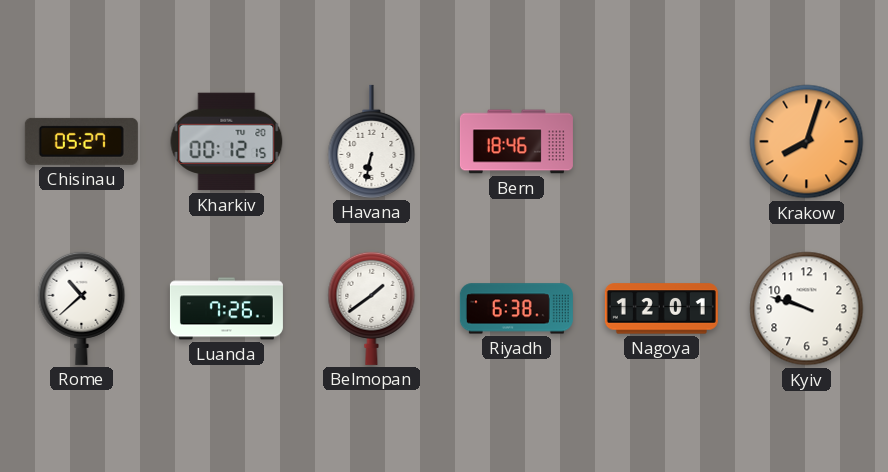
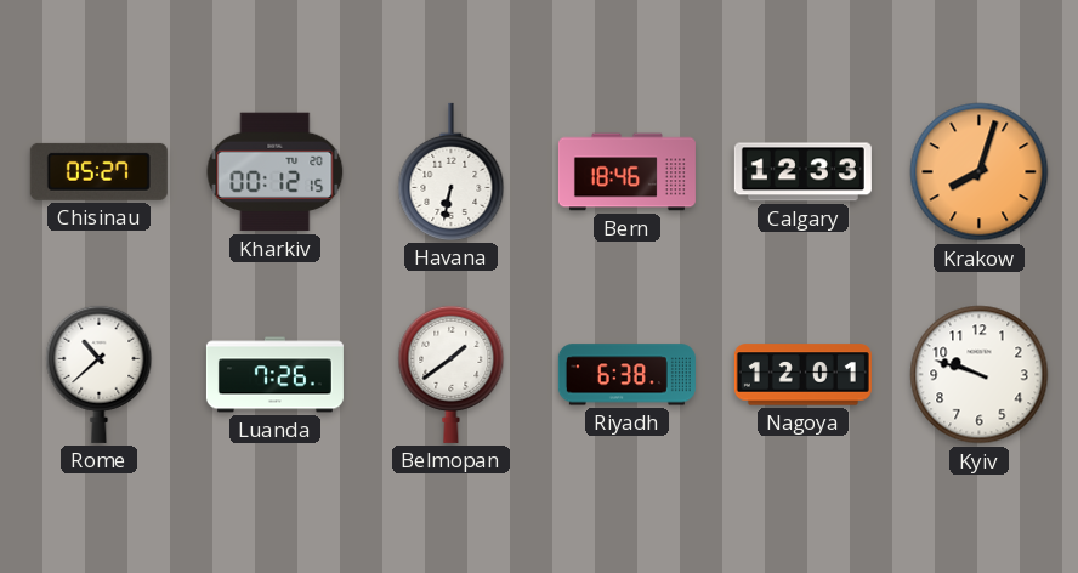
Calgary: none -> 12:33 (802, 172)
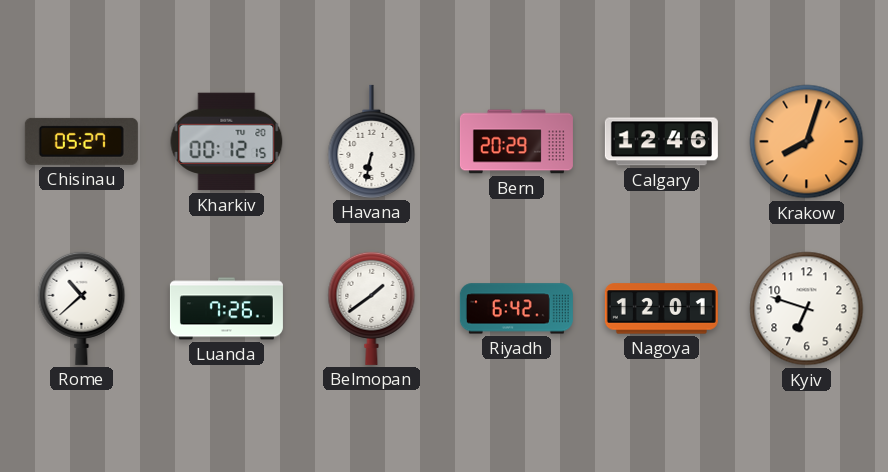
Bern: 18:46 -> 20:29 (516, 142)
Calgary: 12:33 -> 12:46 (661, 142)
Riyadh: 6:38 -> 6:42 (516, 309)
Kyiv: 9:48 -> 6:48 (807, 309)
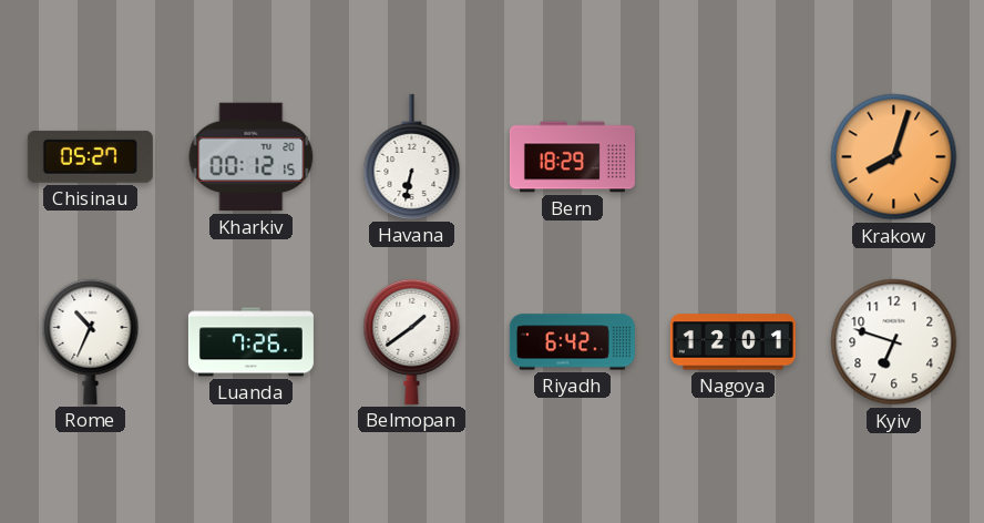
Bern: 20:29 -> 18:29 (572, 157)
Calgary: 12:46 -> none (661, 142)
Rome: 10:38 -> 10:34 (91, 341)
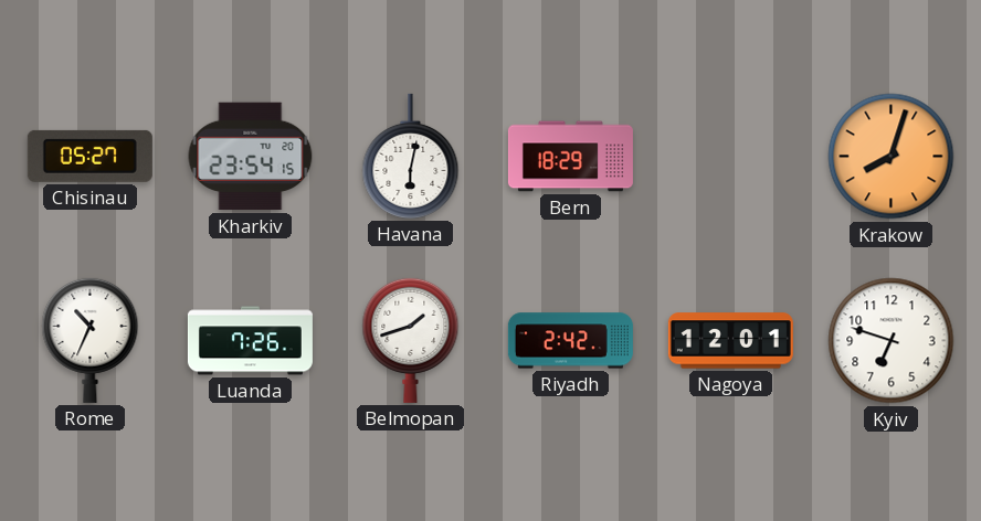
Kharkiv: 00:12 -> 23:54 (251, 157)
Havana: 6:32 -> 6:02 (411, 156)
Belmopan: 1:39 -> 1:42 (411, 340)
Riyadh: 6:42 -> 2:42 (570, 341)
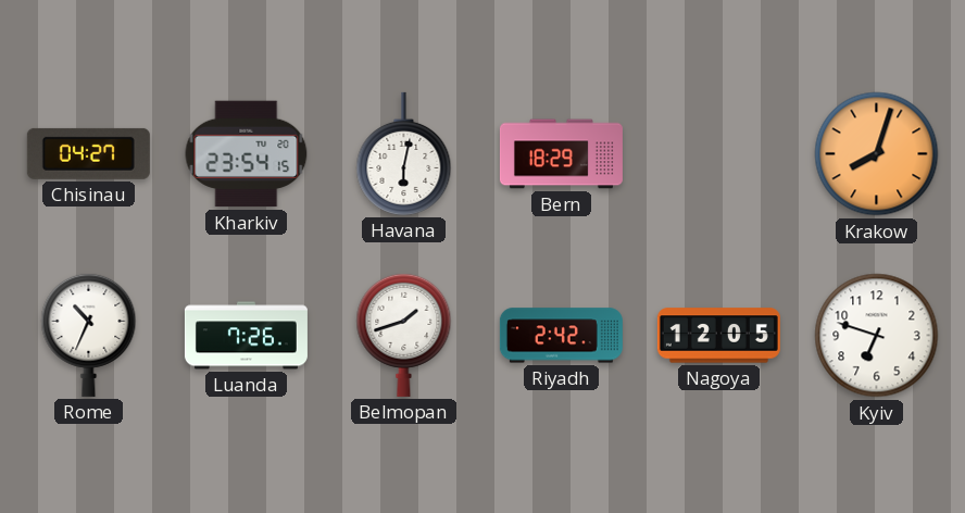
Chisinau: 05:27 -> 04:27 (88, 153)
Nagoya: 12:01 -> 12:05 (718, 336)
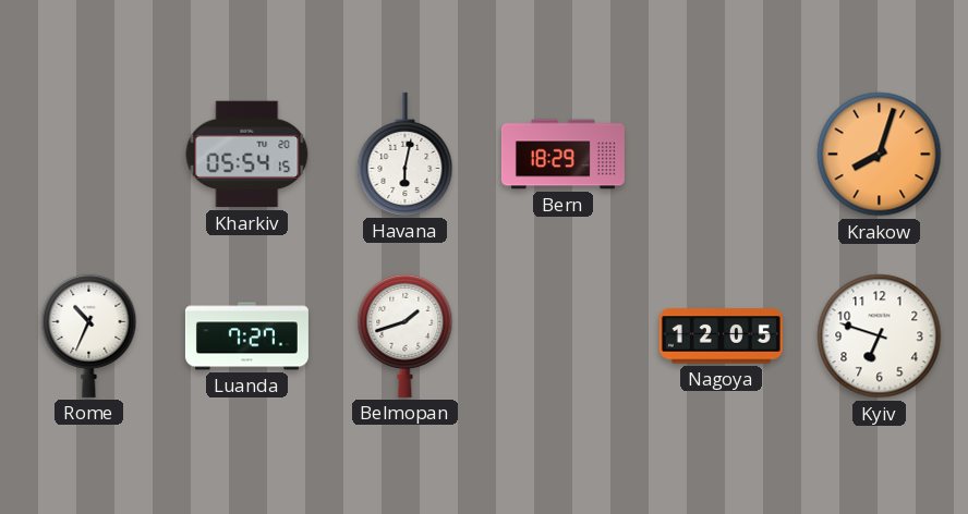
Chisinau: 04:27 -> none (88, 153)
Kharkiv: 23:54 -> 05:54 (247, 155)
Luanda: 7:26 -> 7:27 (246, 336)
Riyadh: 2:42 -> none (561, 336)
